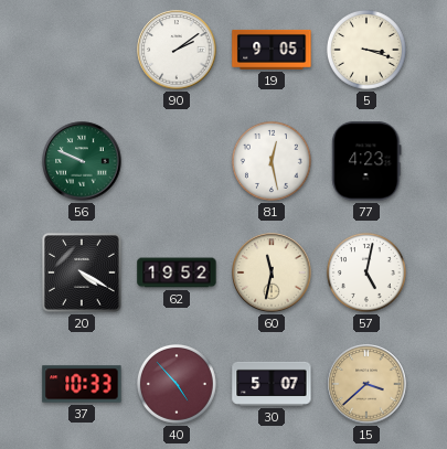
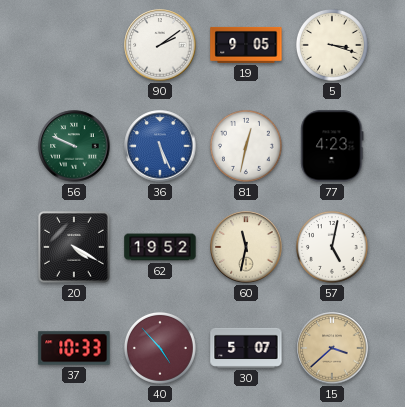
36: none -> 5:26 (160, 146)
81: 12:28 -> 12:32 (246, 146)
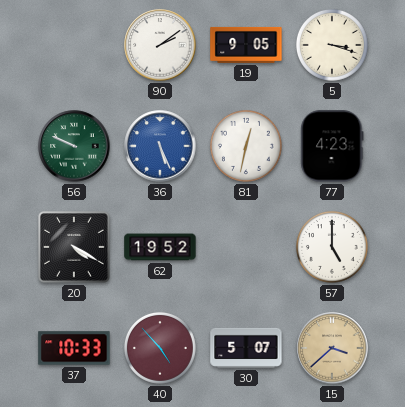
60: 11:32 -> none (246, 247)
57: 5:02 -> 5:00 (332, 247)
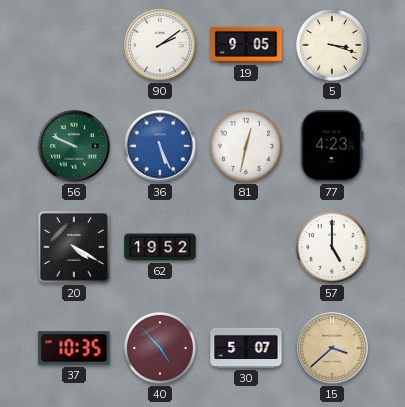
37: 10:33 -> 10:35 (74, 348)
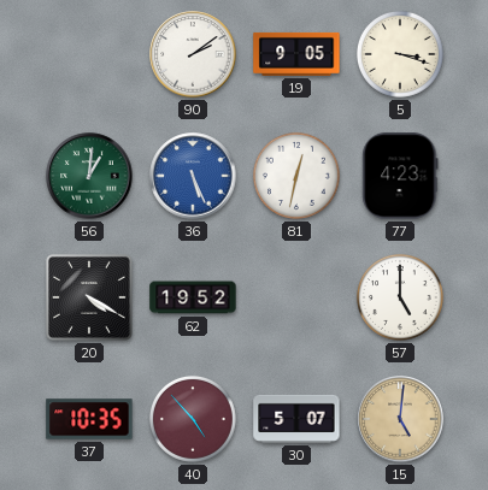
56: 9:49 -> 1:01 (89, 176)
15: 3:38 -> 5:01 (400, 419)
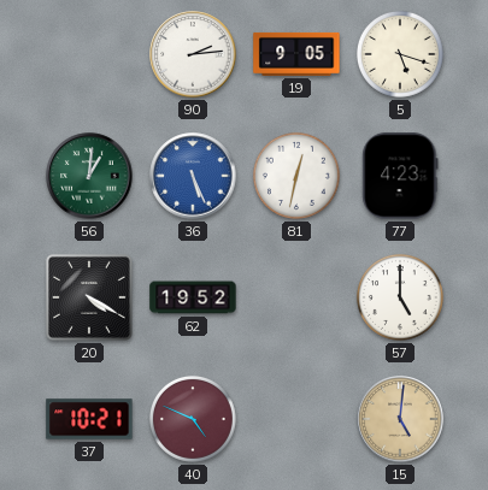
90: 2:09 -> 2:14 (193, 54)
5: 3:18 -> 5:18 (400, 54)
37: 10:35 -> 10:21 (89, 419)
40: 4:53 -> 4:49 (193, 419)
30: 5:07 -> none (296, 419)
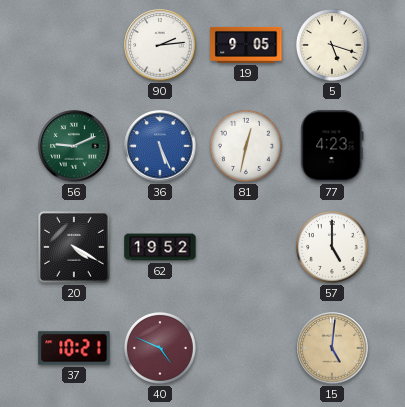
56: 1:01 -> 9:11 (74, 146)
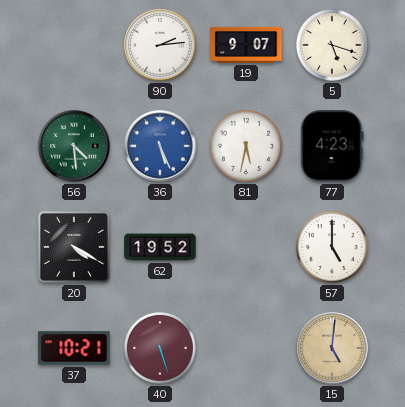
19: 9:05 -> 9:07 (246, 45)
56: 9:11 -> 4:29 (74, 146)
81: 12:32 -> 5:32 (246, 146)
40: 4:49 -> 5:27 (160, 348)
